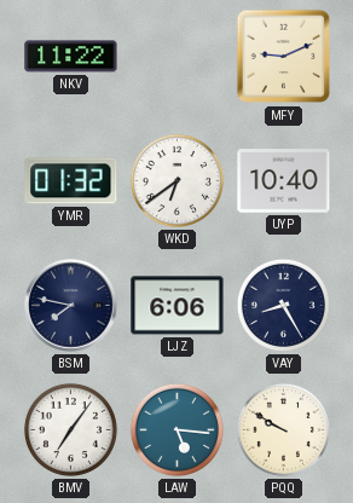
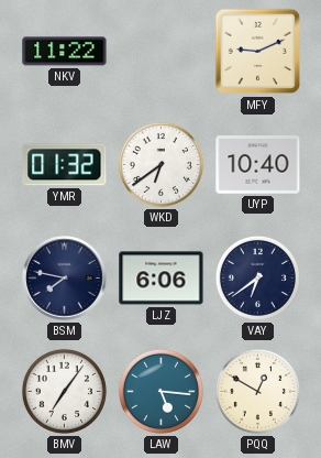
VAY: 8:25 -> 6:39 (257, 277)
PQQ: 9:50 -> 12:50 (257, 391)
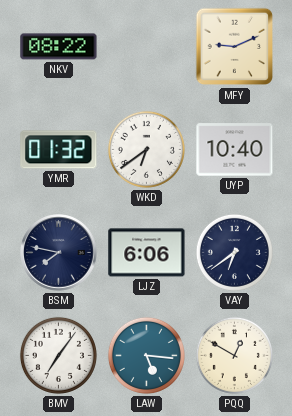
NKV: 11:22 -> 08:22 (59, 47)
